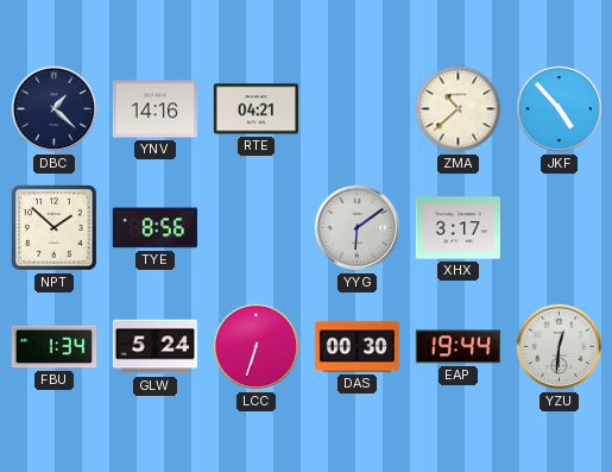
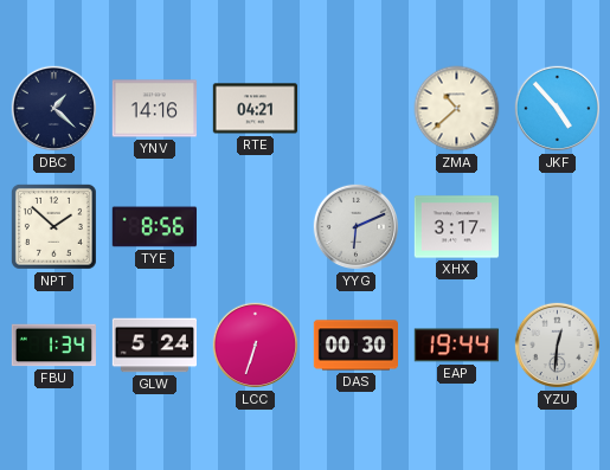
YYG: 6:09 -> 6:11 (357, 227)
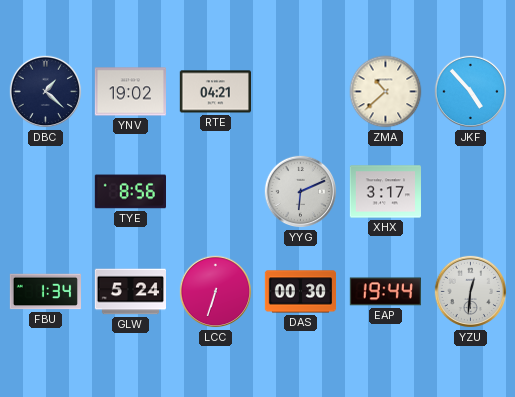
YNV: 14:16 -> 19:02 (130, 92)
NPT: 1:52 -> none (53, 226)
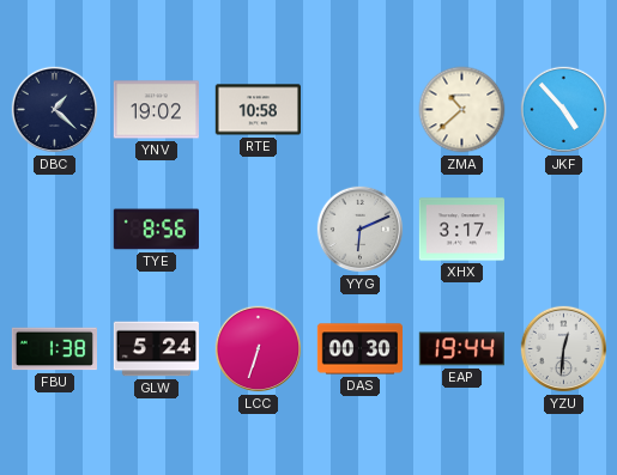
RTE: 04:21 -> 10:58 (258, 110)
FBU: 1:34 -> 1:38 (54, 349)
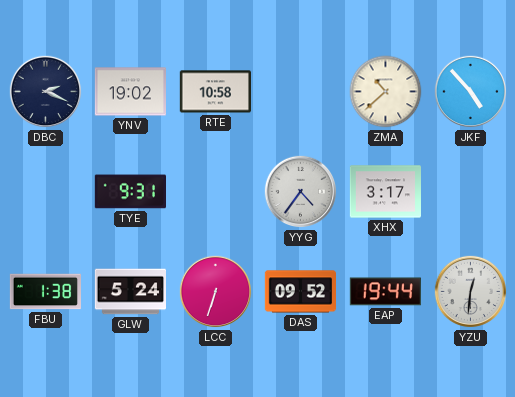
DBC: 1:22 -> 2:19 (46, 92)
TYE: 8:56 -> 9:31 (130, 192)
YYG: 6:11 -> 4:36 (301, 192)
DAS: 00:30 -> 09:52 (300, 292)
